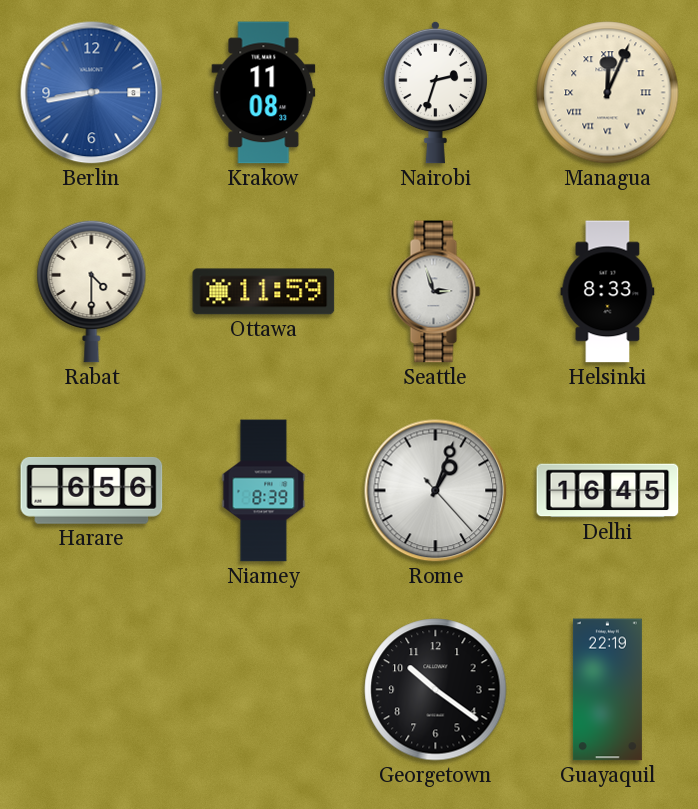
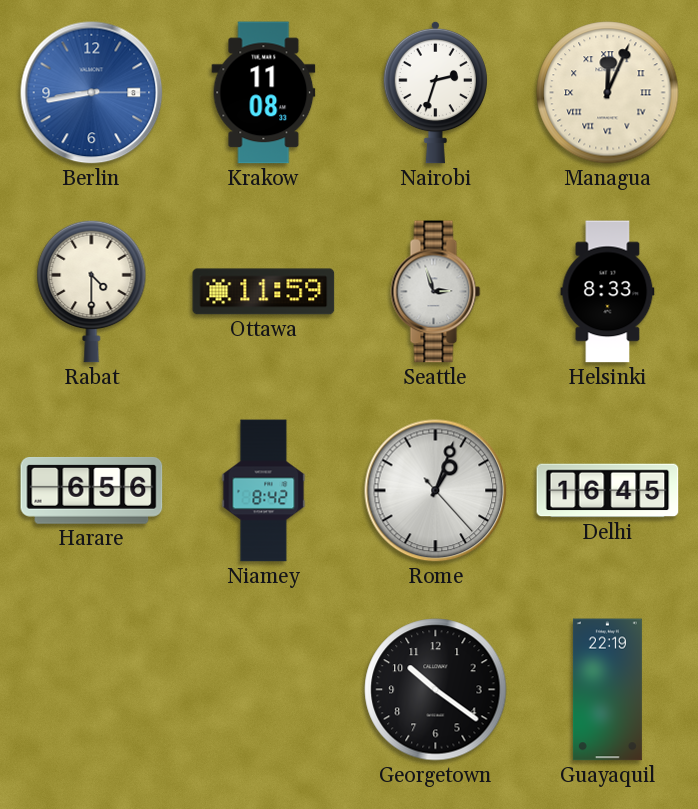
Niamey: 8:39 -> 8:42 (264, 491)
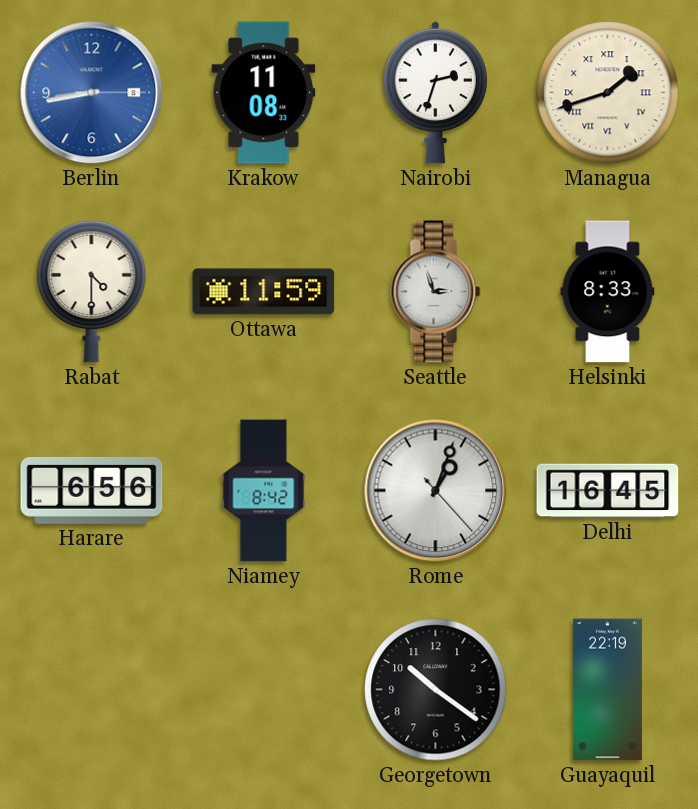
Managua: 12:04 -> 1:42 (608, 93)
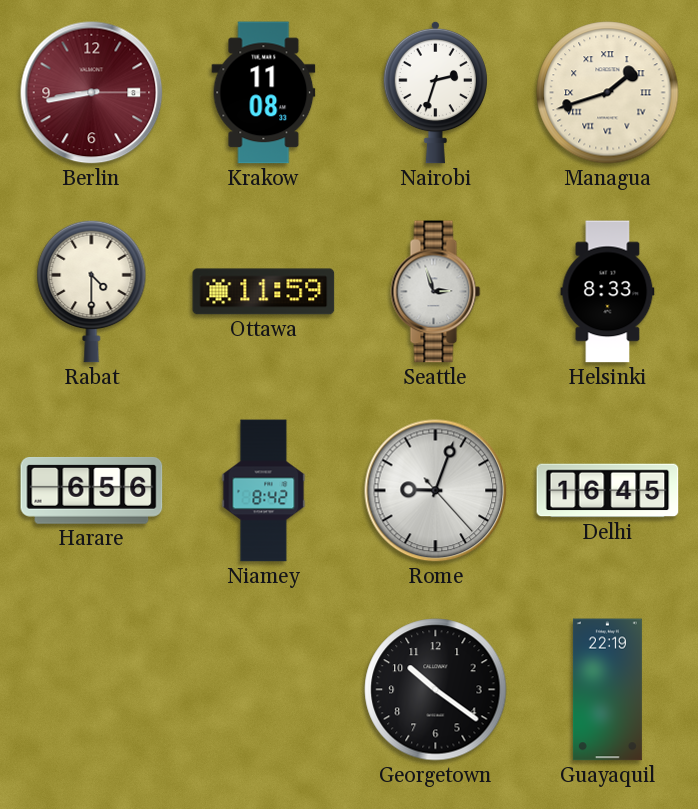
Berlin dial: blue -> burgundy (92, 93)
Rome: 1:03 -> 9:03 (436, 491)
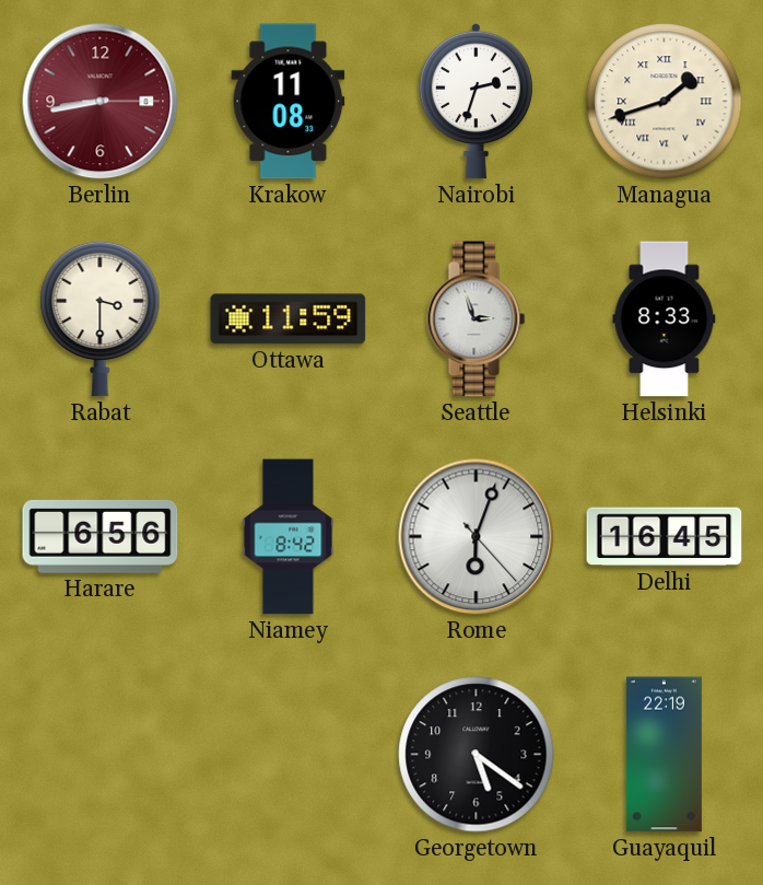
Rabat: 4:30 -> 3:30 (101, 318)
Rome: 9:03 -> 6:03 (477, 537)
Georgetown: 10:21 -> 5:21 (477, 755)
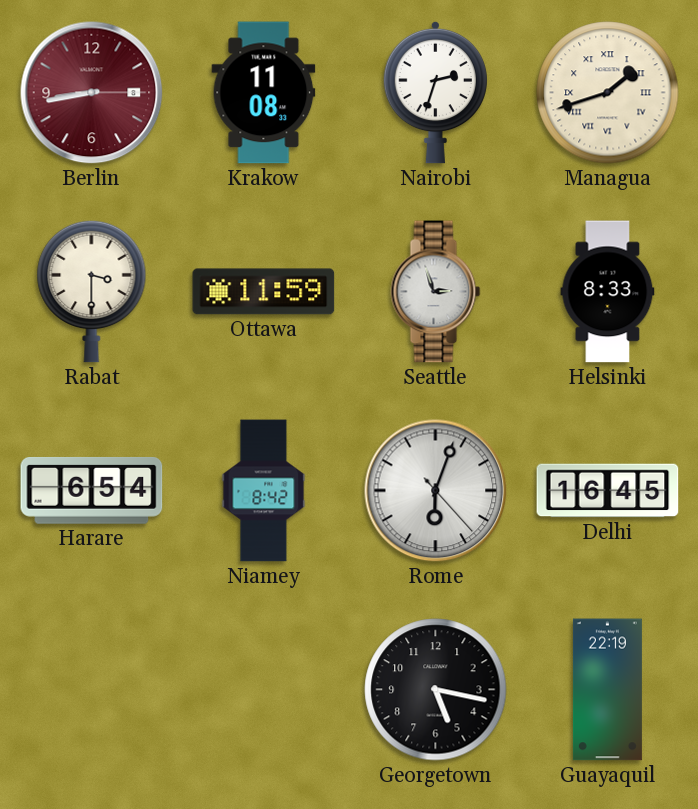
Harare: 6:56 -> 6:54 (92, 490)
Georgetown: 5:21 -> 5:17 (436, 690)
